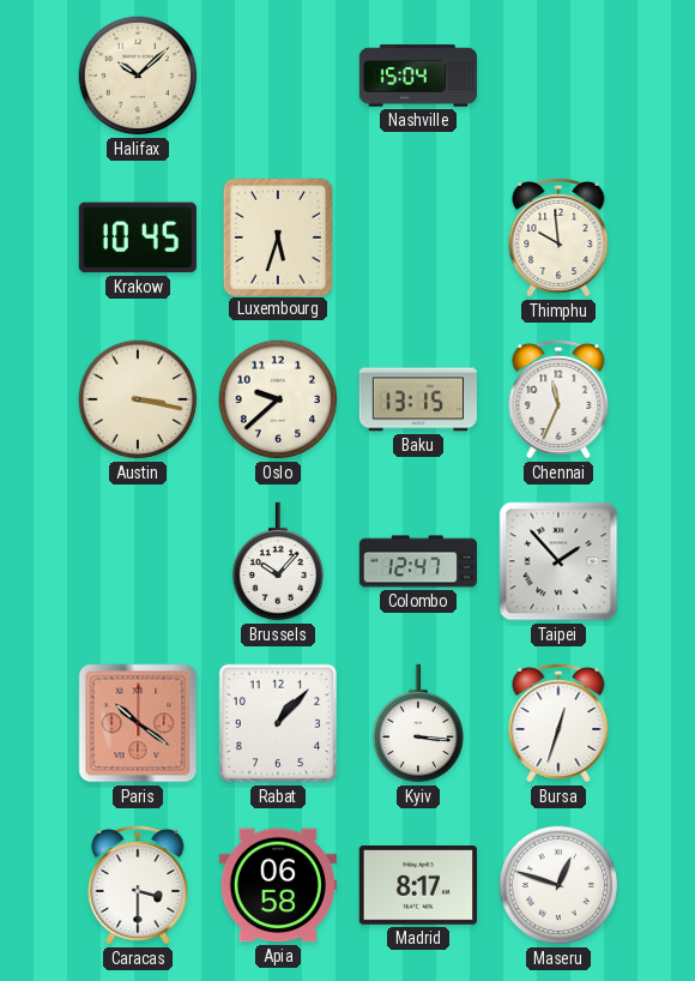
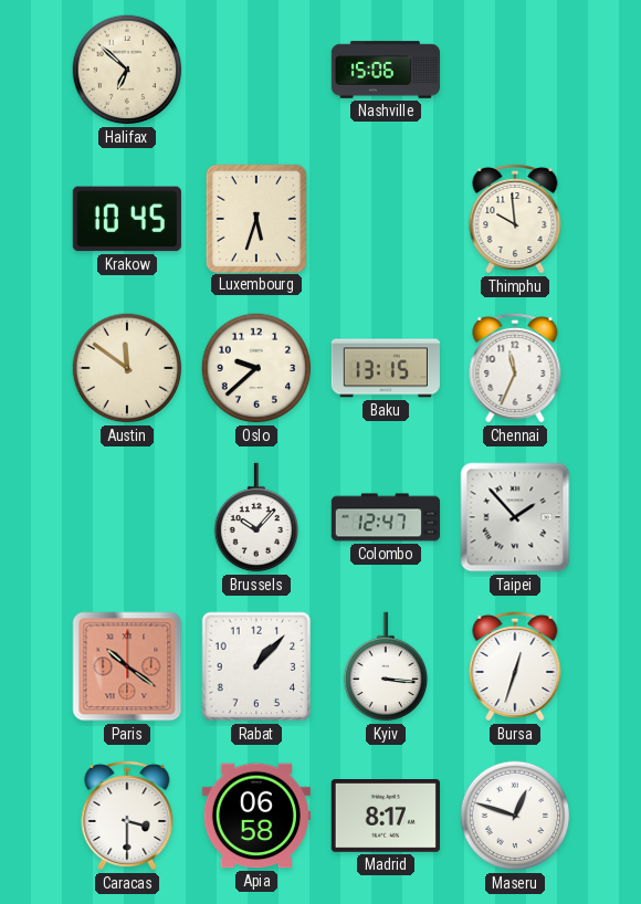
Halifax: 10:08 -> 6:52 (127, 70)
Nashville: 15:04 -> 15:06 (386, 70)
Austin: 3:17 -> 11:51 (127, 368)
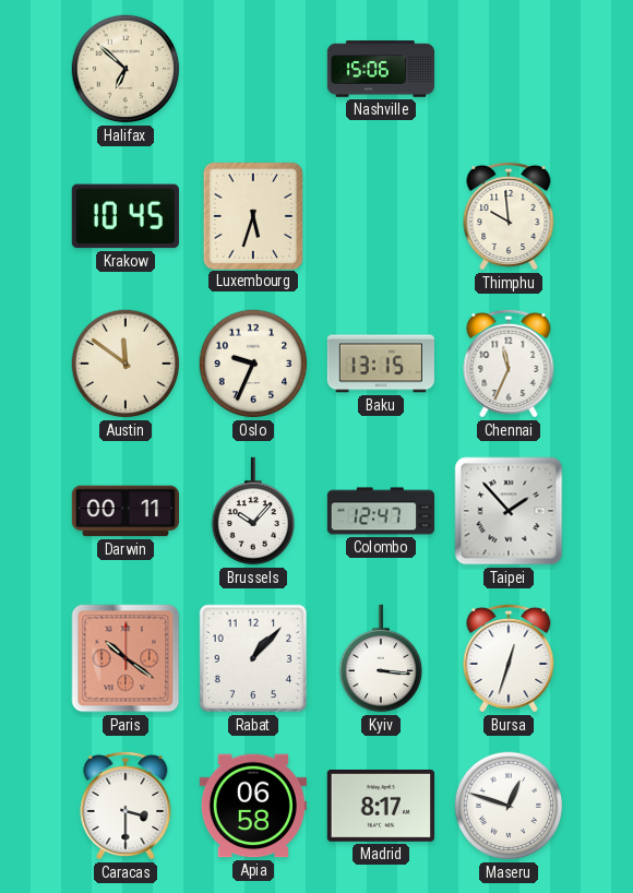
Oslo: 9:38 -> 9:34 (253, 364)
Darwin: none -> 00:11 (124, 511)
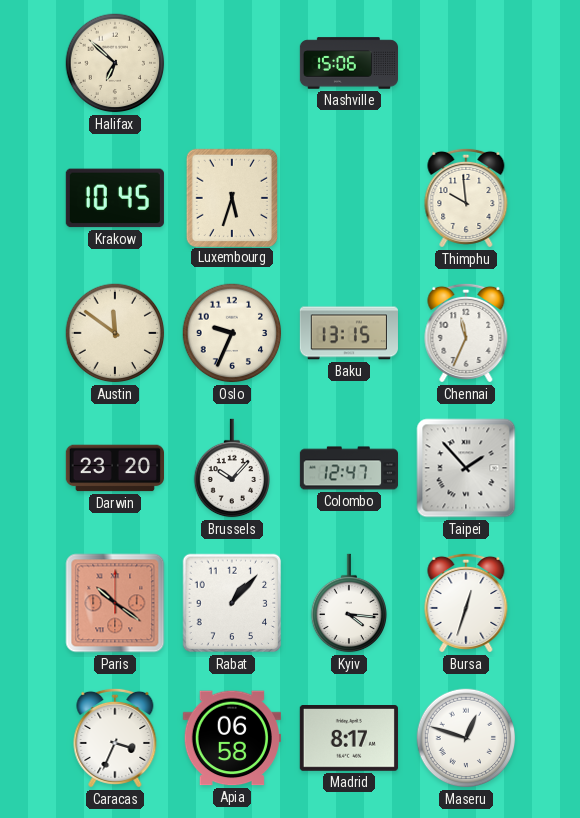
Darwin: 00:11 -> 23:20 (114, 468)
Kyiv: 3:16 -> 4:16 (348, 603)
Caracas: 3:30 -> 3:34 (115, 738)
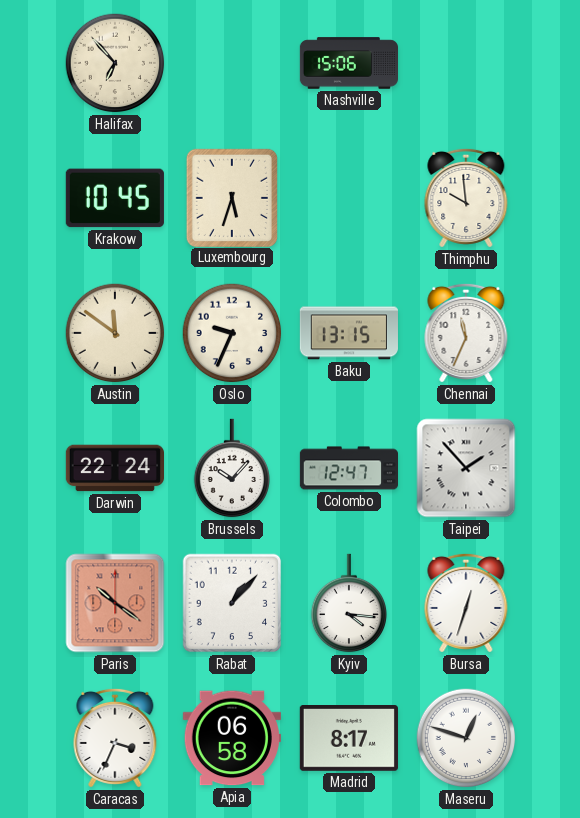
Halifax: 6:52 -> 6:53 (115, 63)
Darwin: 23:20 -> 22:24 (114, 468)
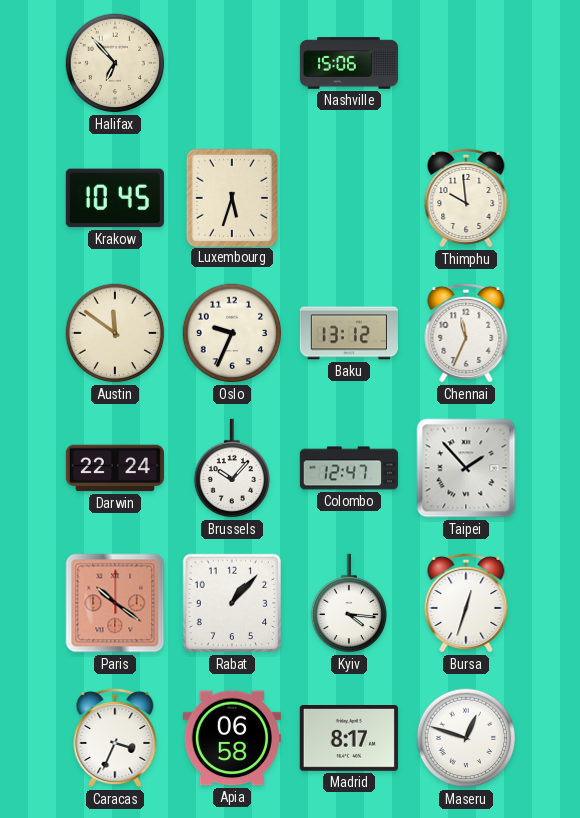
Baku: 13:15 -> 13:12 (349, 333)
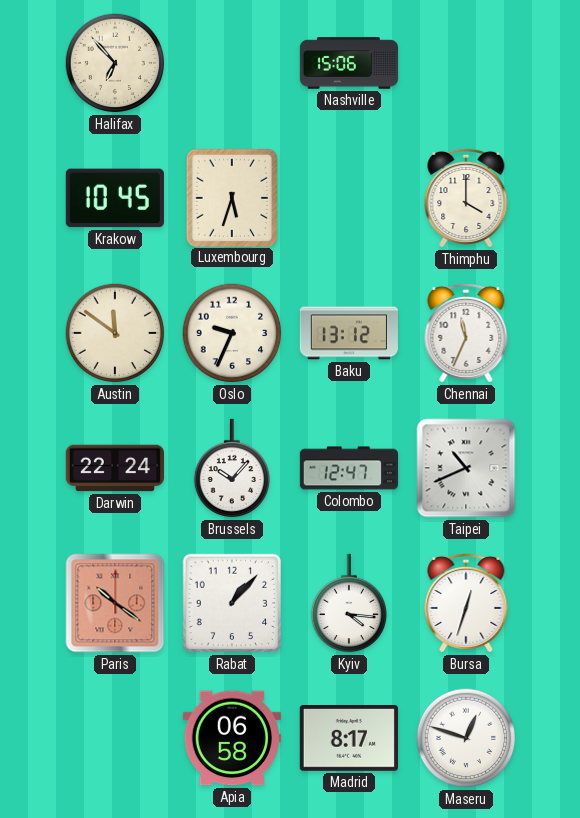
Thimphu: 9:59 -> 4:00 (466, 198)
Taipei: 1:53 -> 10:41 (466, 468)
Caracas: 3:34 -> none (115, 738)
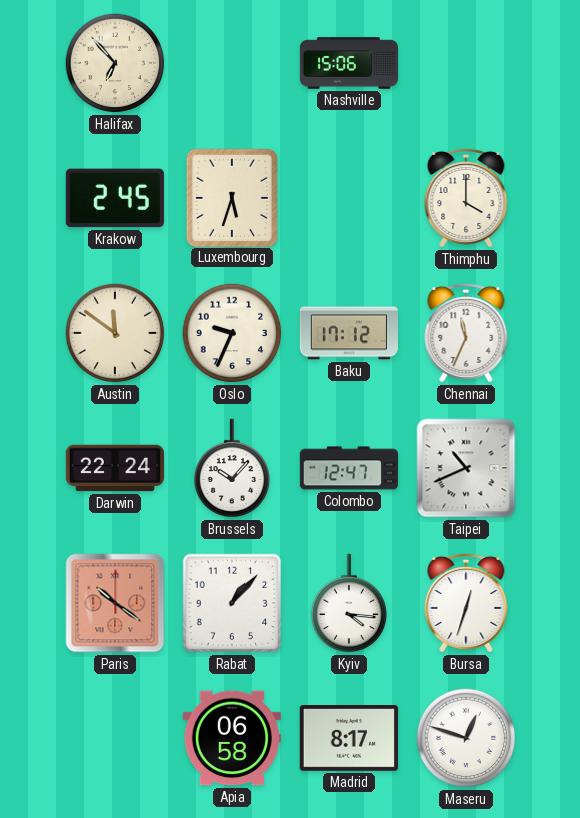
Krakow: 10:45 -> 2:45 (115, 198)
Baku: 13:12 -> 17:12 (349, 333)
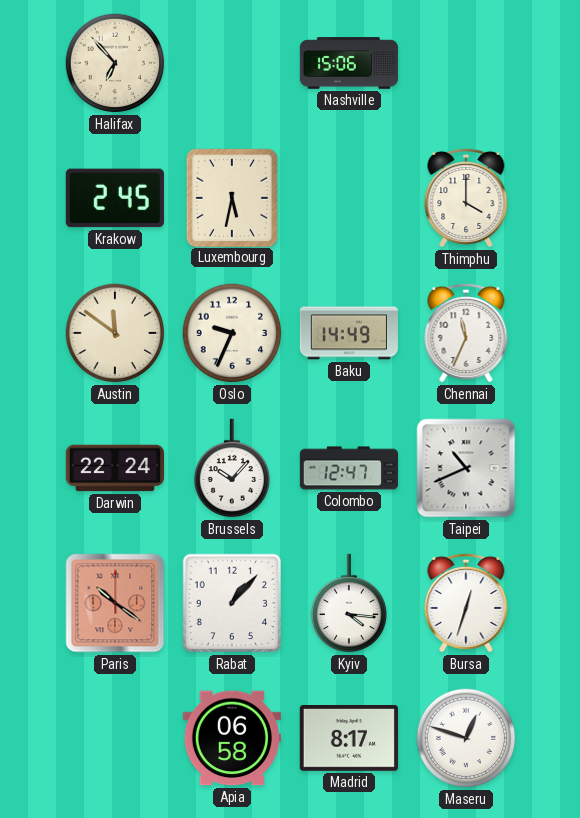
Luxembourg: 5:33 -> 5:32 (232, 197)
Baku: 17:12 -> 14:49 (349, 333)
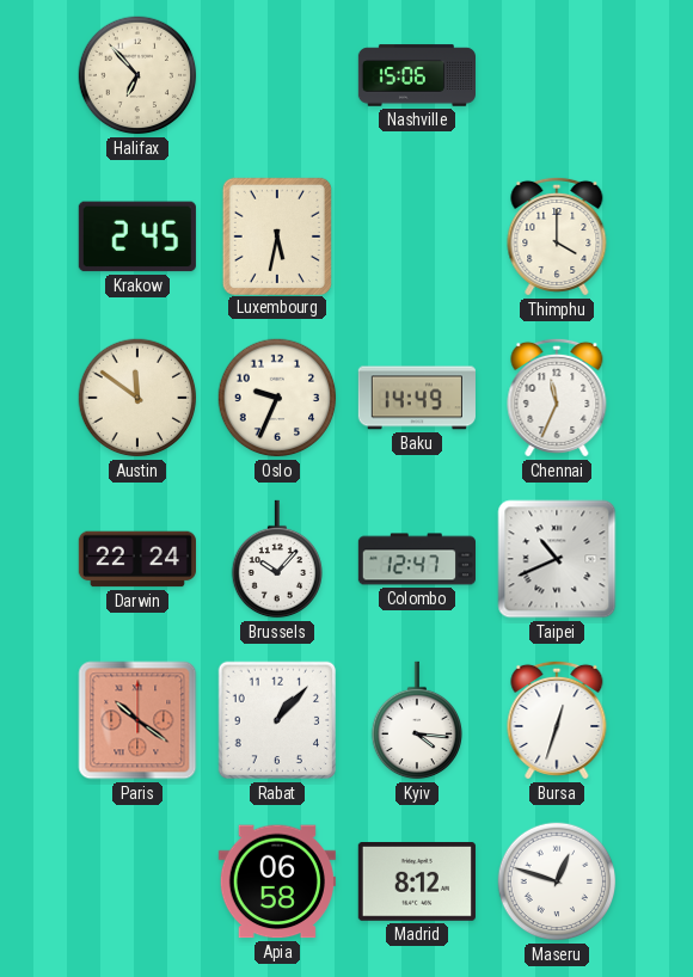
Madrid: 8:17 -> 8:12 (417, 883)
